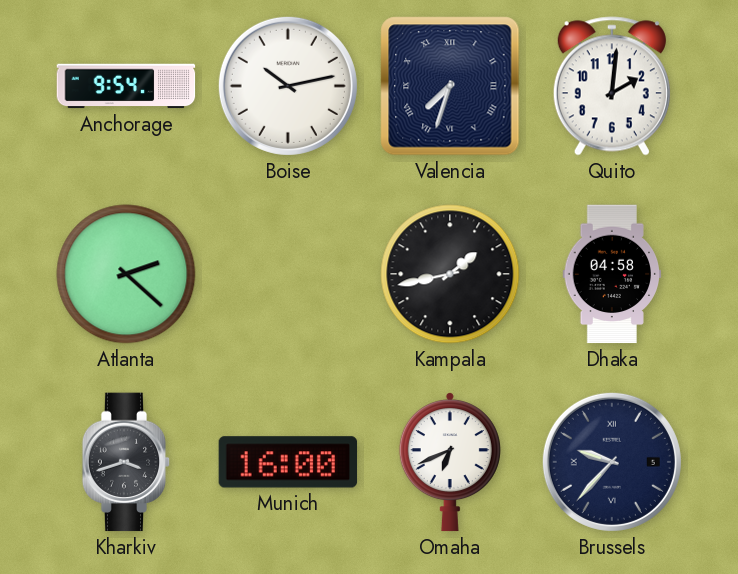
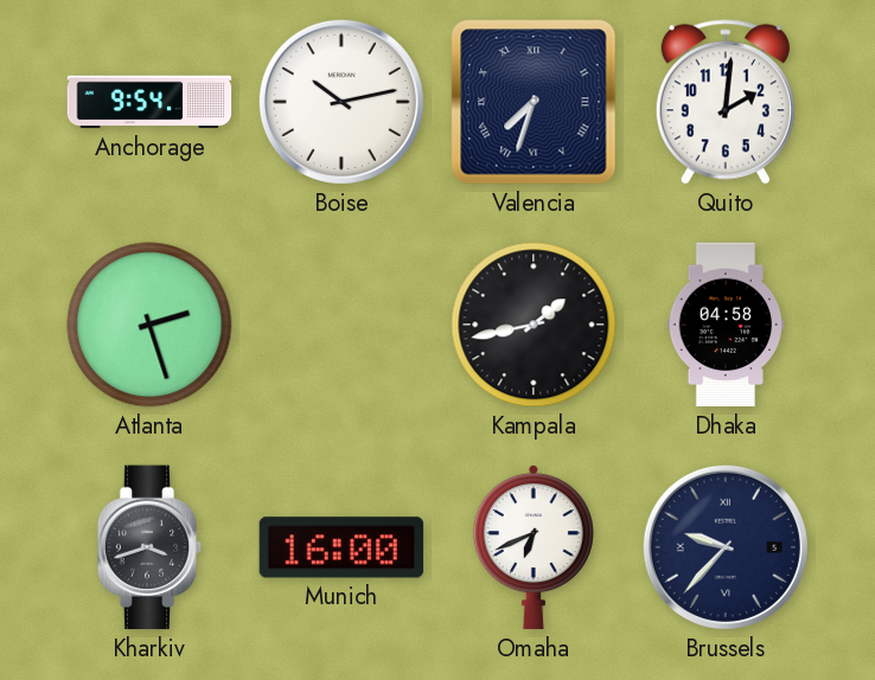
Atlanta: 2:22 -> 2:27 (149, 325)
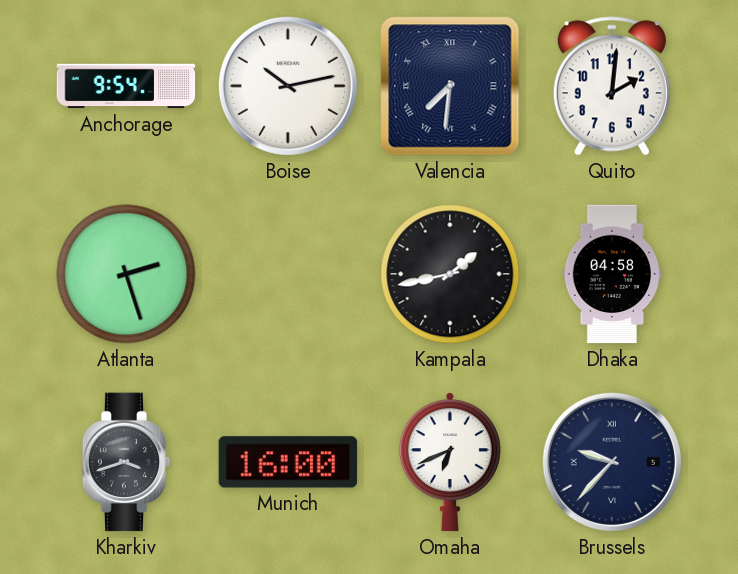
Valencia: 7:33 -> 7:31 (450, 86)
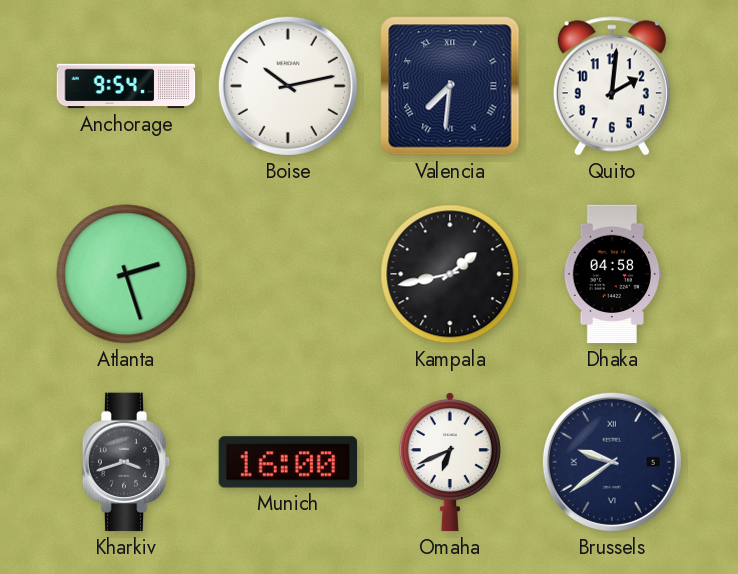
Brussels: 9:37 -> 9:39 (612, 462)
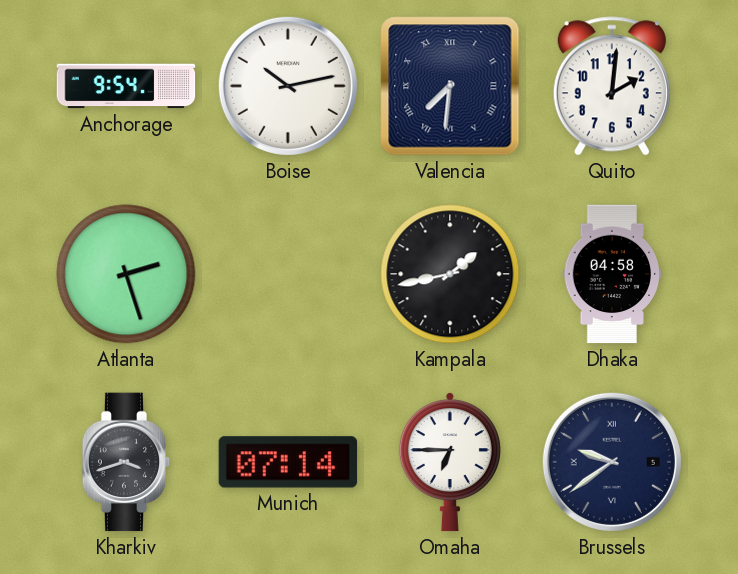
Munich: 16:00 -> 07:14 (288, 462)
Omaha: 6:41 -> 6:45 (450, 462)
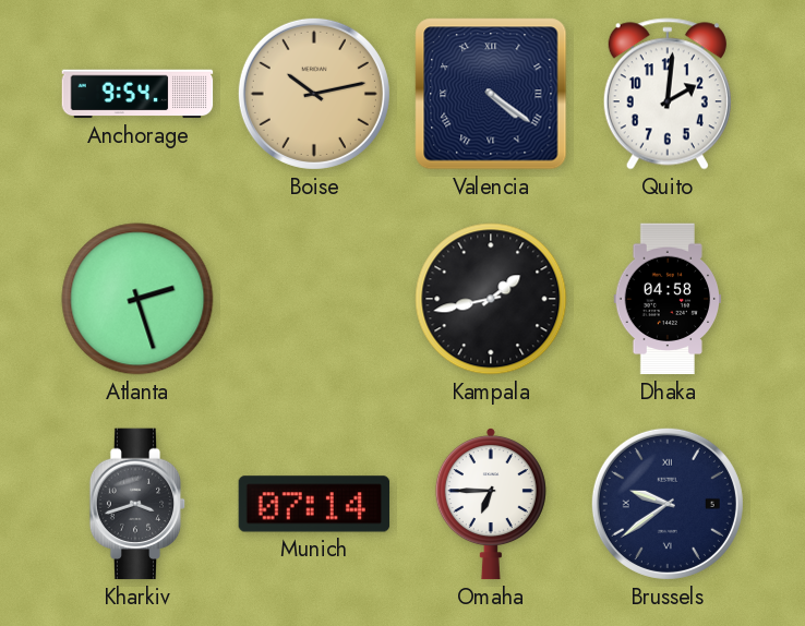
Boise dial: white -> champagne (314, 94)
Valencia: 7:31 -> 4:21 (491, 94)
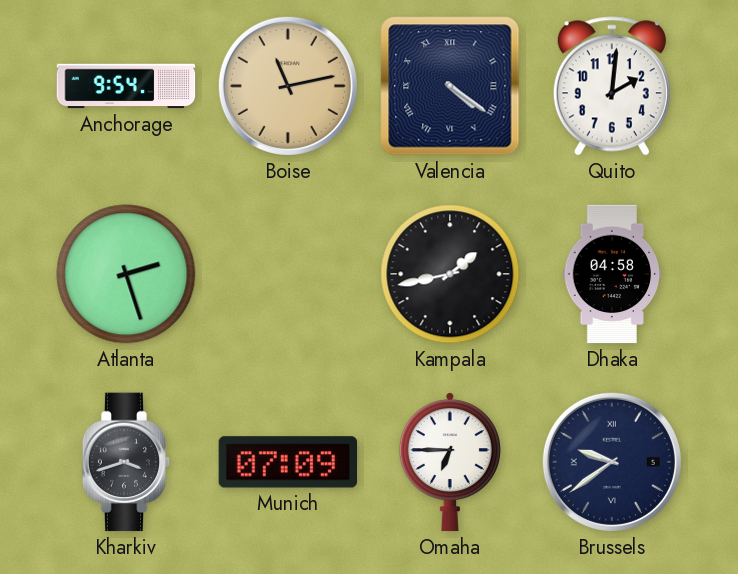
Boise: 10:13 -> 11:13 (288, 86)
Munich: 07:14 -> 07:09 (288, 462)
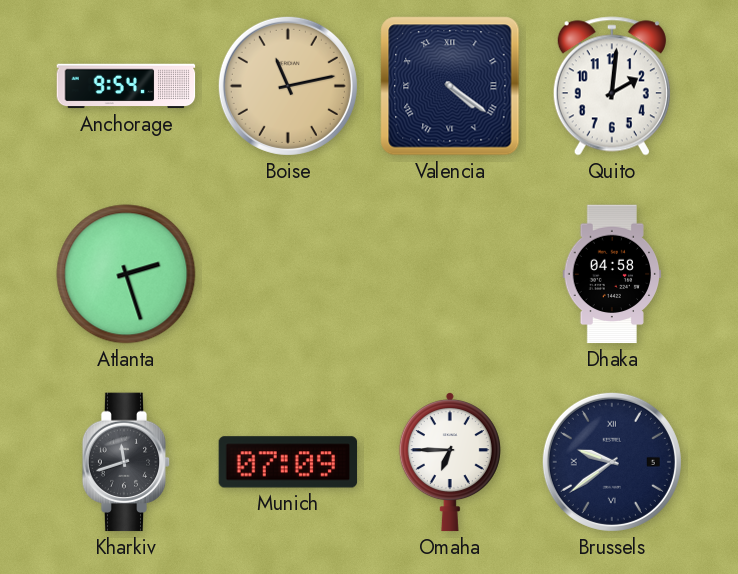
Kampala: 1:43 -> none (450, 274)
Kharkiv: 3:42 -> 11:42 (126, 462)
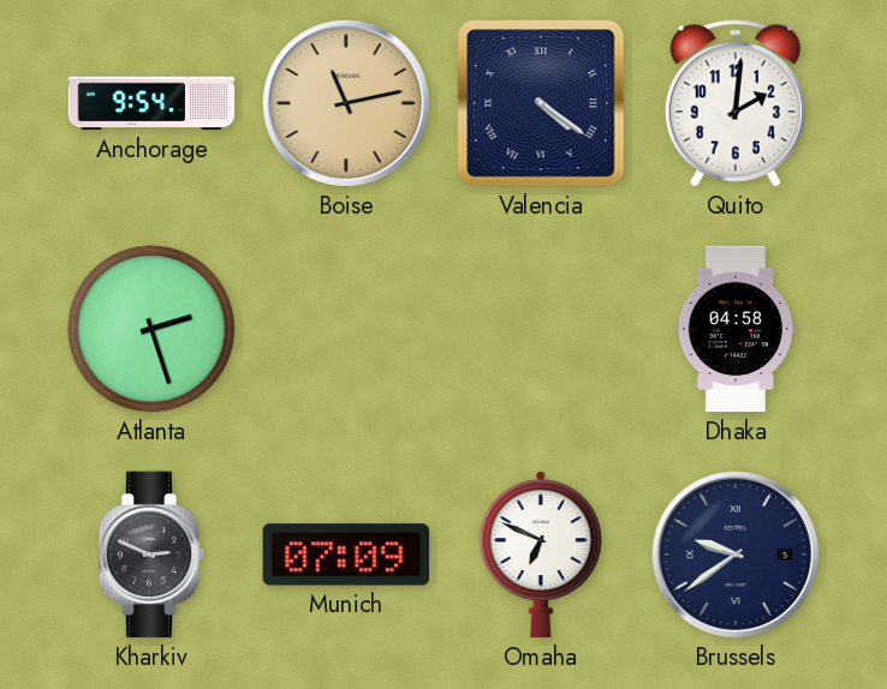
Kharkiv: 11:42 -> 2:49 (151, 555)
Omaha: 6:45 -> 6:49 (541, 555)
